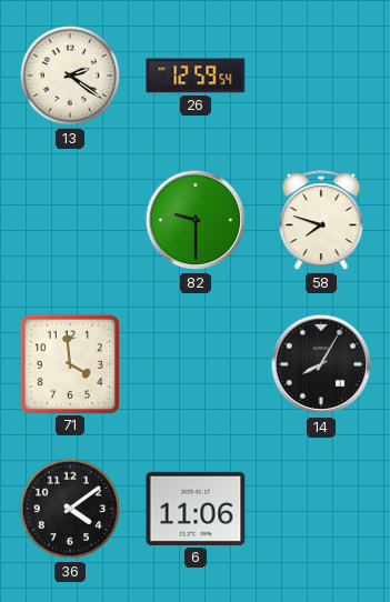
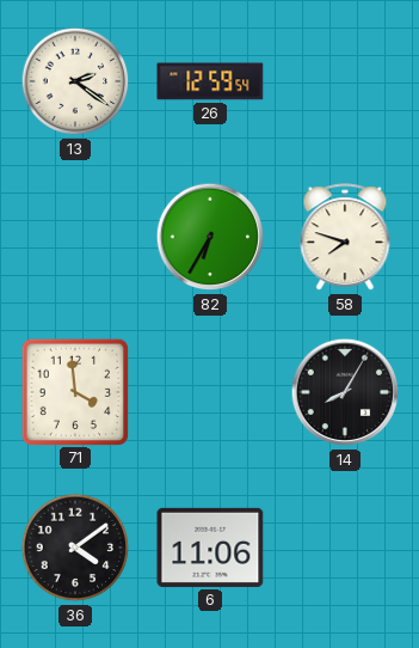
82: 9:30 -> 6:35 (210, 237)
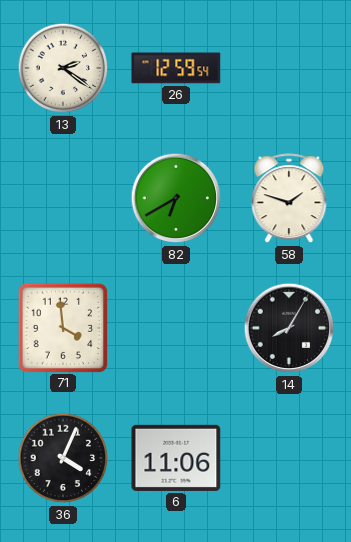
82: 6:35 -> 6:40 (176, 198)
58: 7:48 -> 1:48 (289, 199)
36: 4:09 -> 4:04 (63, 458)
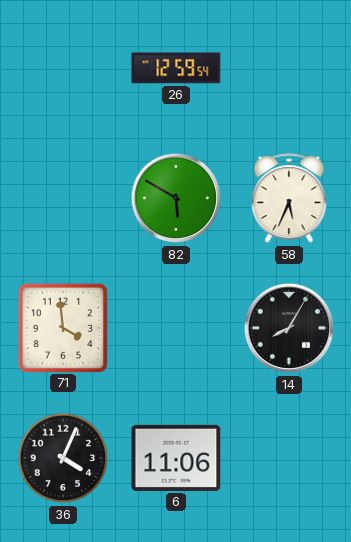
13: 2:21 -> none (63, 68)
82: 6:40 -> 5:50 (176, 198)
58: 1:48 -> 5:34 (289, 199)
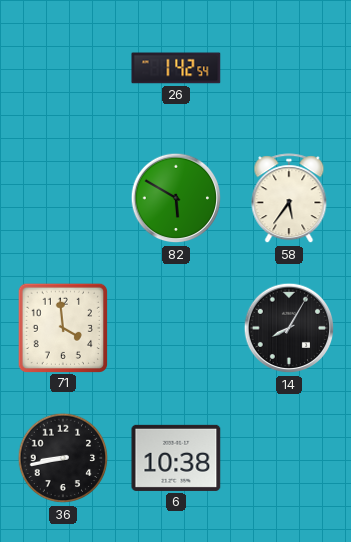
26: 12:59 -> 1:42 (176, 68)
58: 5:34 -> 5:36 (289, 199)
36: 4:04 -> 8:43 (63, 458)
6: 11:06 -> 10:38 (176, 458)
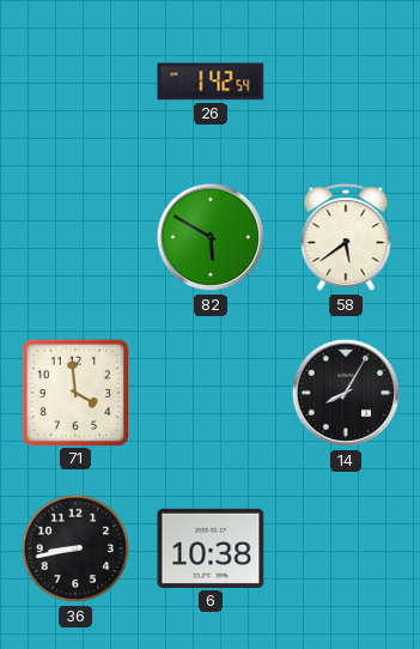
58: 5:36 -> 5:39 (346, 238)
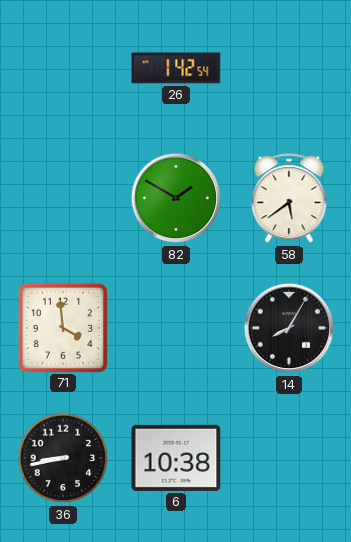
82: 5:50 -> 1:50 (176, 198)
